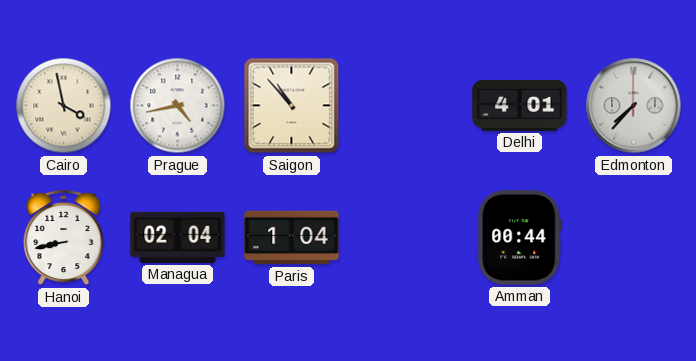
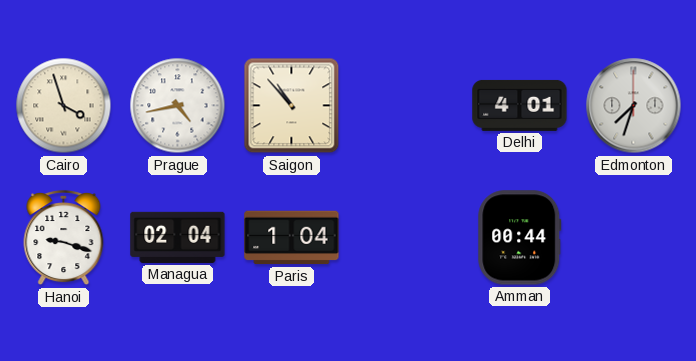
Cairo: 3:58 -> 3:57 (64, 106)
Edmonton: 7:37 -> 7:33 (634, 106)
Hanoi: 8:43 -> 9:18 (64, 238)
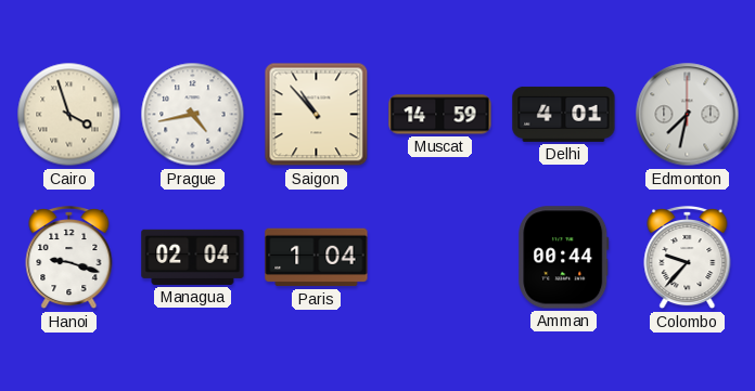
Muscat: none -> 14:59 (440, 115)
Edmonton: 7:33 -> 7:32 (688, 115)
Colombo: none -> 9:37 (688, 258)
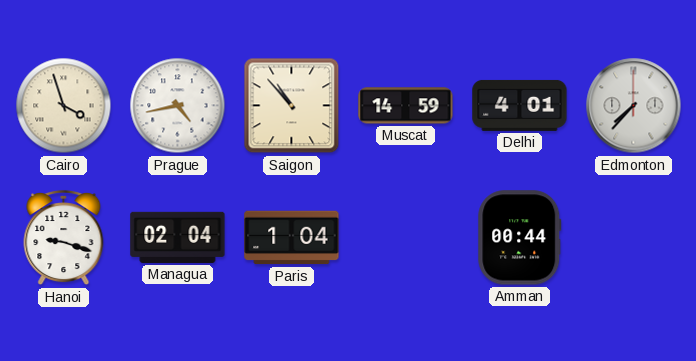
Edmonton: 7:32 -> 7:37 (634, 106)
Colombo: 9:37 -> none (688, 258)
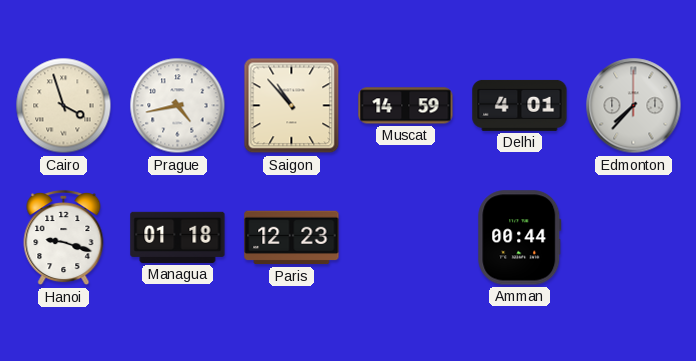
Managua: 02:04 -> 01:18 (178, 237)
Paris: 1:04 -> 12:23 (292, 238)
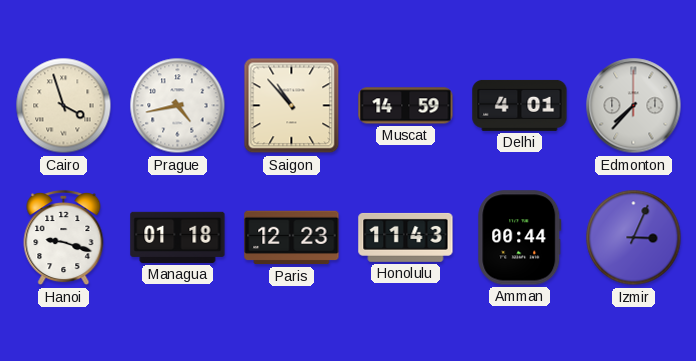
Honolulu: none -> 11:43 (406, 237)
Izmir: none -> 3:04 (634, 238)
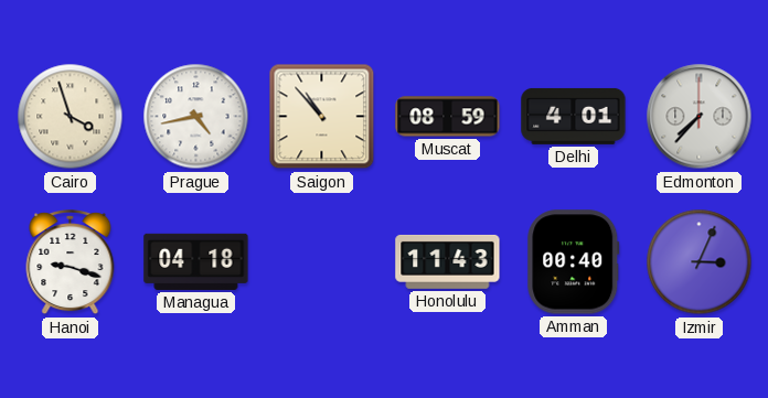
Muscat: 14:59 -> 08:59 (448, 117)
Managua: 01:18 -> 04:18 (196, 261)
Paris: 12:23 -> none (292, 238)
Amman: 00:44 -> 00:40 (574, 262)
